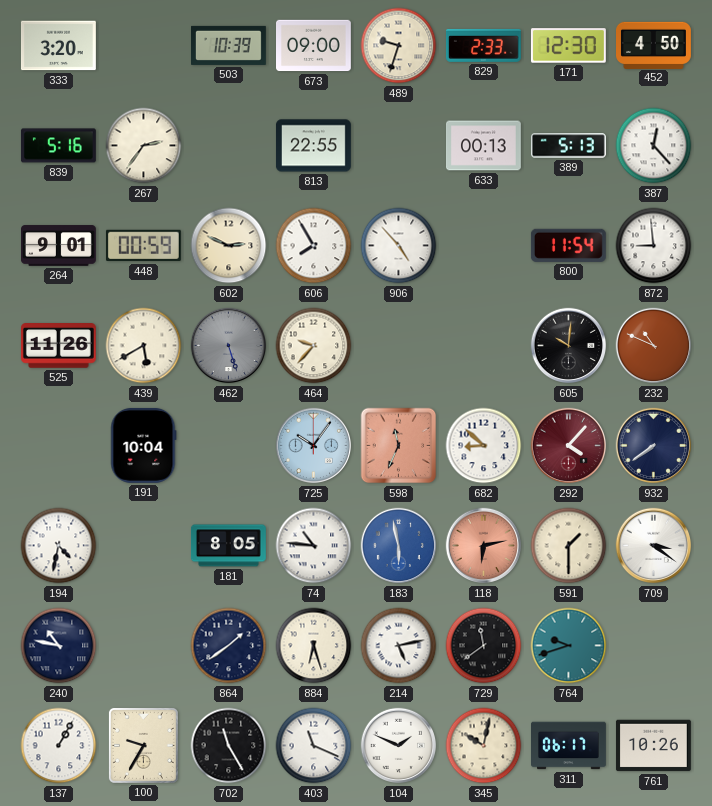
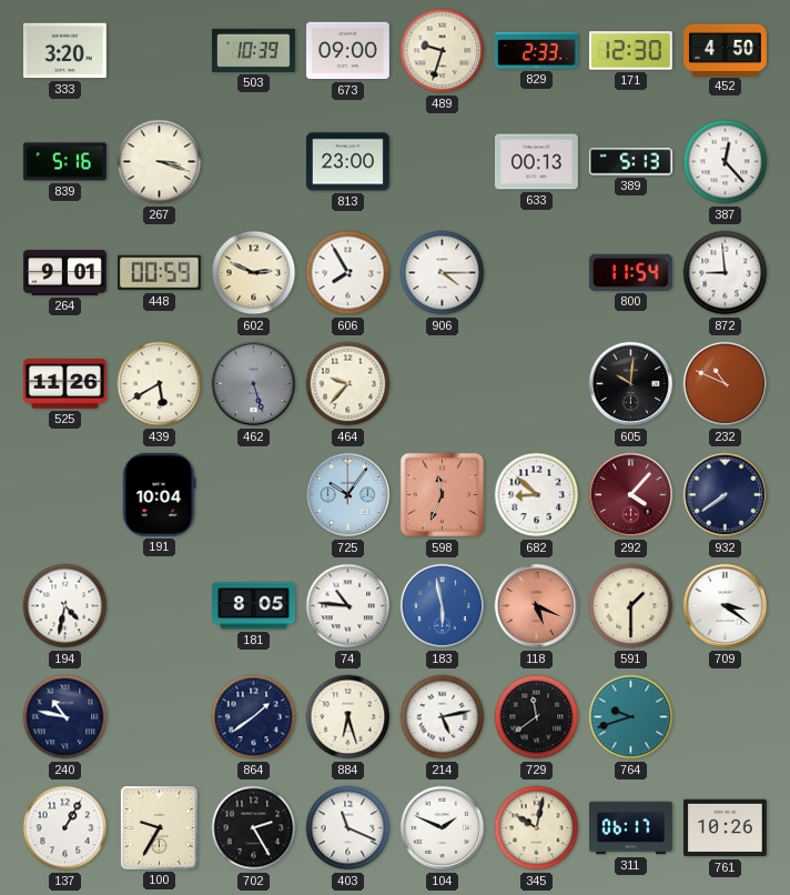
267: 2:36 -> 3:18 (160, 162)
813: 22:55 -> 23:00 (347, 162)
906: 4:53 -> 4:15 (443, 273)
118: 6:13 -> 5:19 (537, 606)
702: 11:25 -> 2:25 (254, 828)
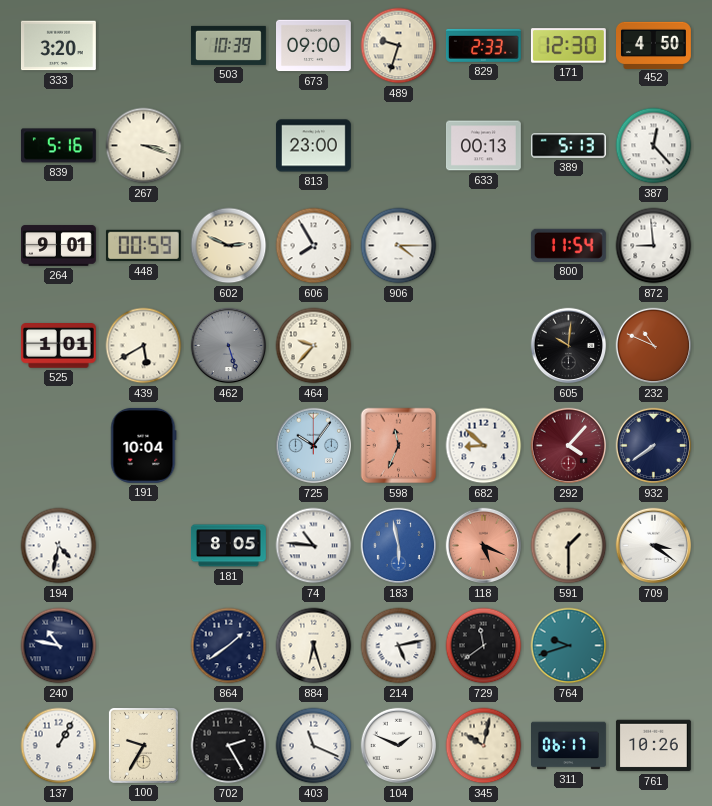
525: 11:26 -> 1:01 (58, 346)
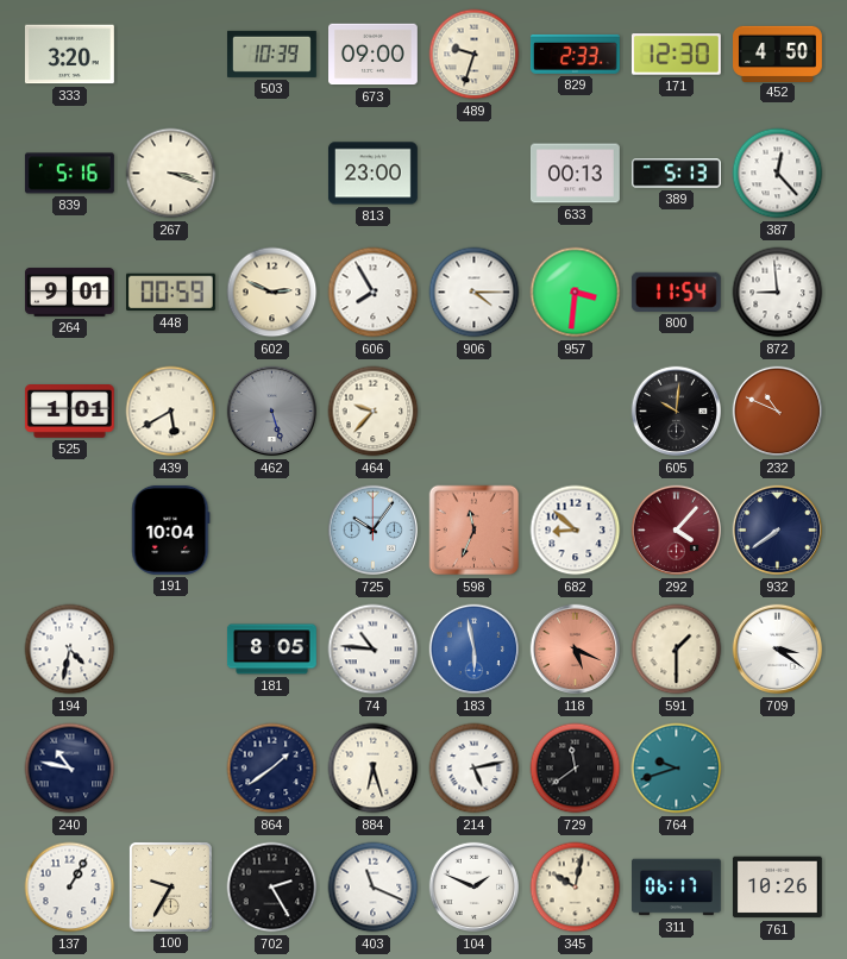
957: none -> 3:31 (576, 293)
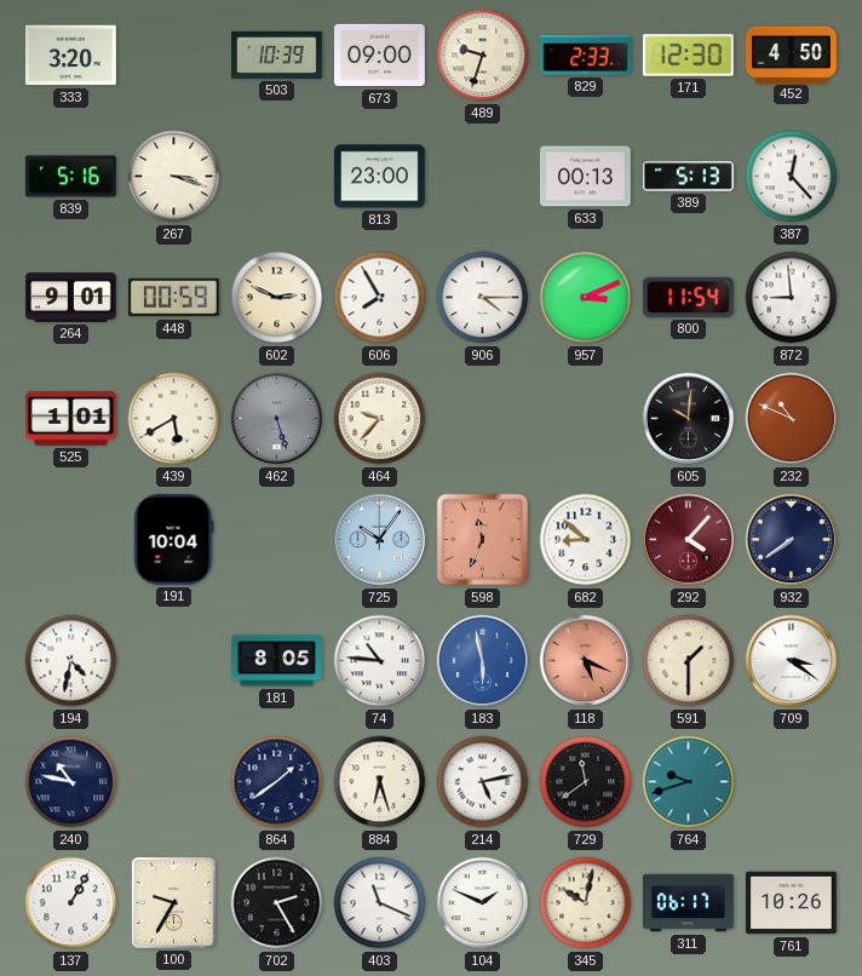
957: 3:31 -> 3:11 (586, 298)
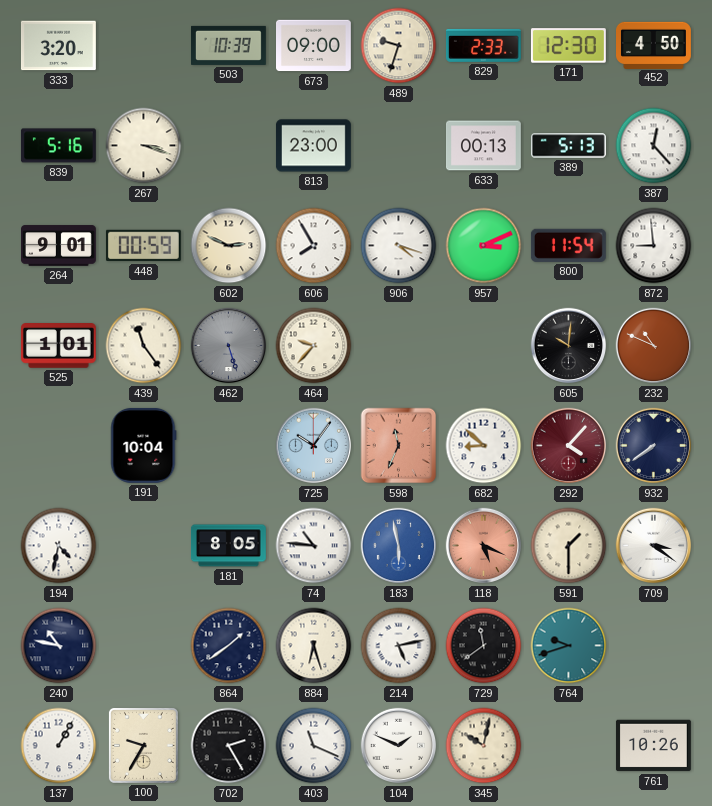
906: 4:15 -> 4:18 (399, 246)
439: 5:40 -> 11:24 (144, 346)
311: 06:17 -> none (689, 903)
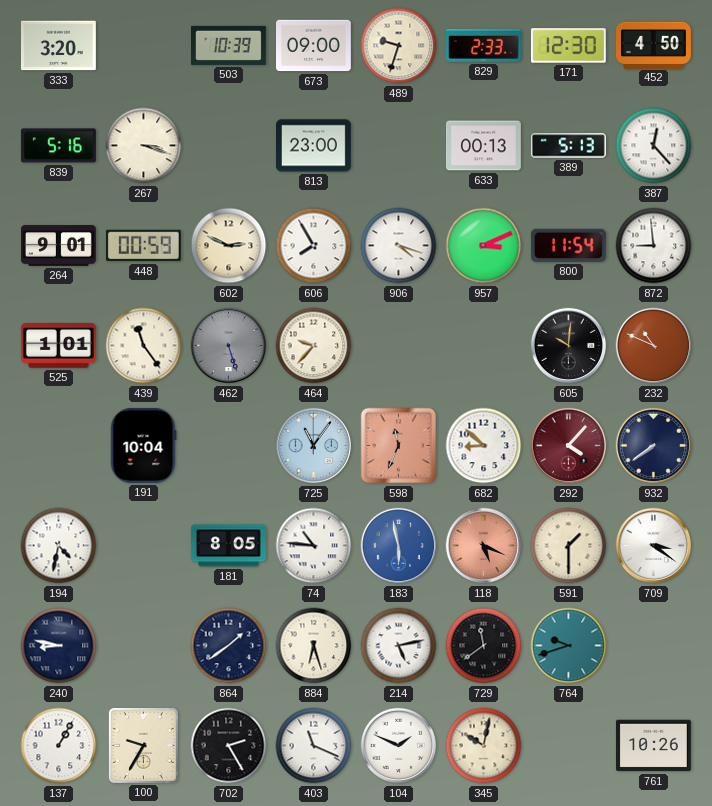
725: 10:06 -> 11:06 (314, 446)
240: 10:47 -> 8:47 (59, 646)
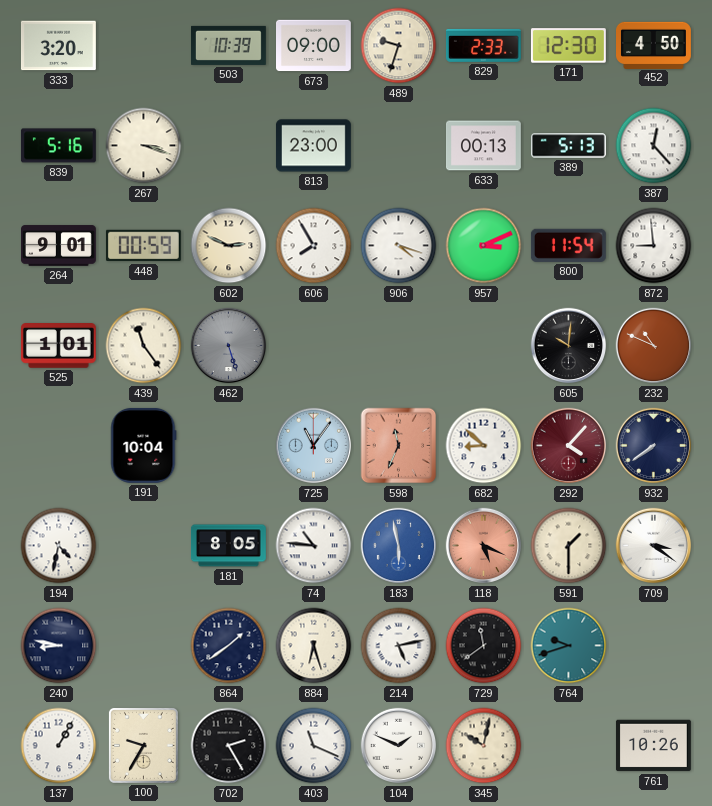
464: 9:37 -> none (314, 346)
